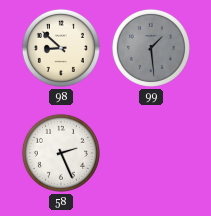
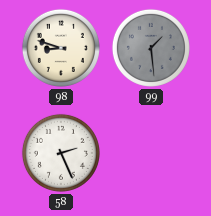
98: 8:52 -> 8:48 (61, 48)
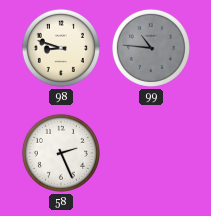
99: 1:29 -> 10:46 (151, 48)
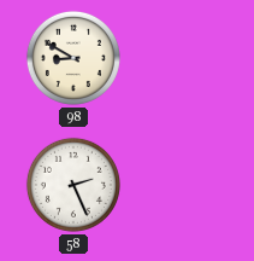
98: 8:48 -> 8:50 (73, 58)
99: 10:46 -> none (151, 48)
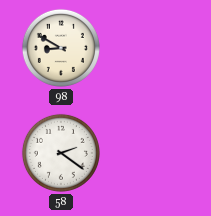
58: 2:26 -> 2:21 (61, 153)
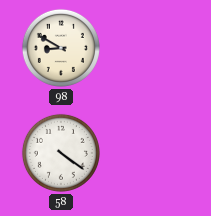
58: 2:21 -> 4:21 (61, 153)
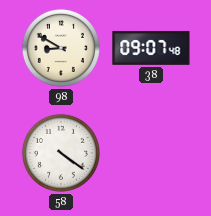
38: none -> 09:07 (151, 48)
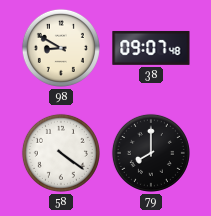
79: none -> 8:00 (151, 153)
